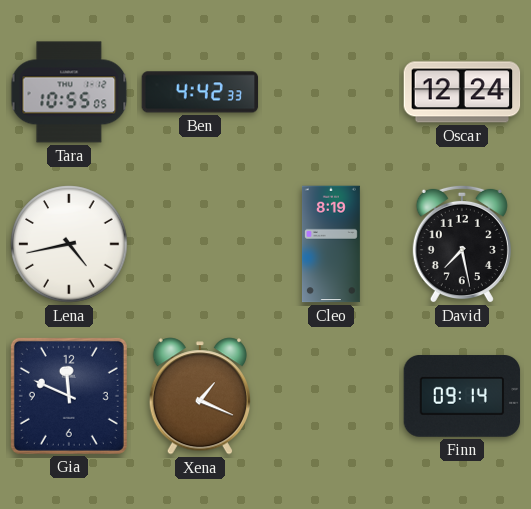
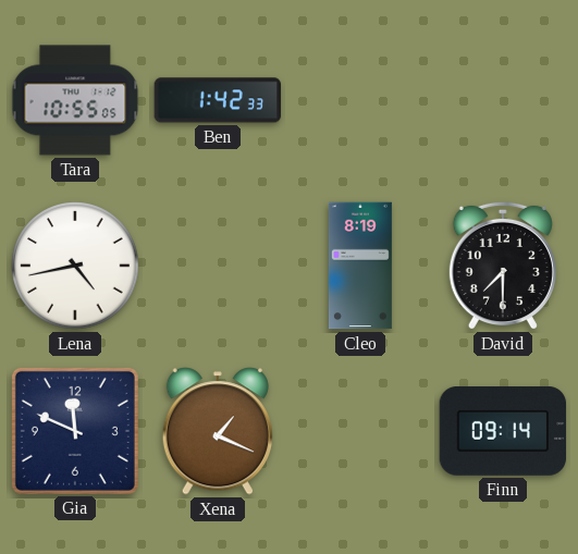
Ben: 4:42 -> 1:42 (218, 100)
Oscar: 12:24 -> none (462, 92)
David: 7:28 -> 7:30 (503, 266)
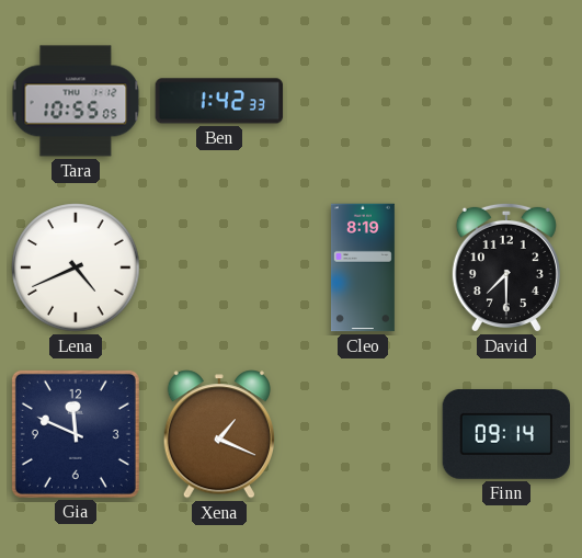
Lena: 4:43 -> 4:41 (76, 267)
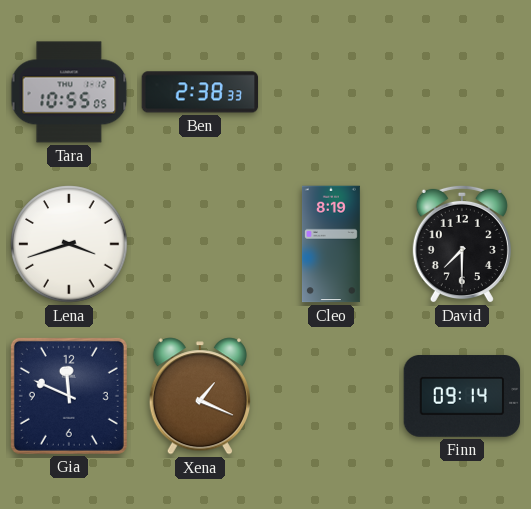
Ben: 1:42 -> 2:38 (200, 92)
Lena: 4:41 -> 3:42 (69, 244)
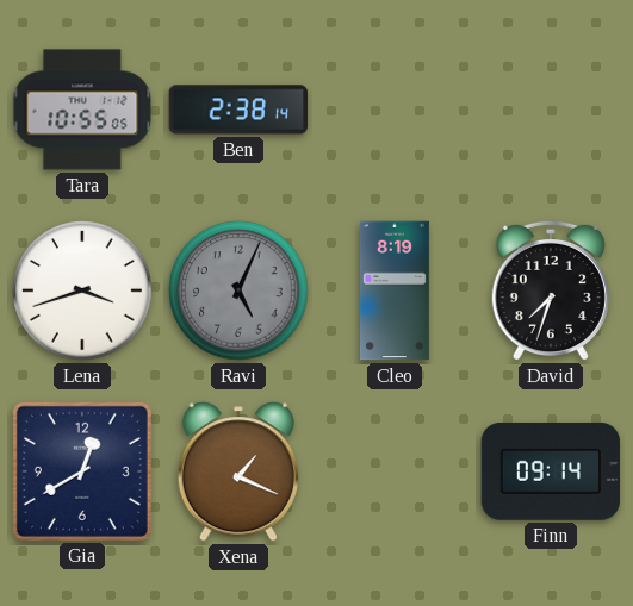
Ben: 2:38:33 -> 2:38:14 (238, 110)
Ravi: none -> 5:04 (238, 290)
David: 7:30 -> 7:33 (551, 290)
Gia: 11:49 -> 12:40 (82, 471)
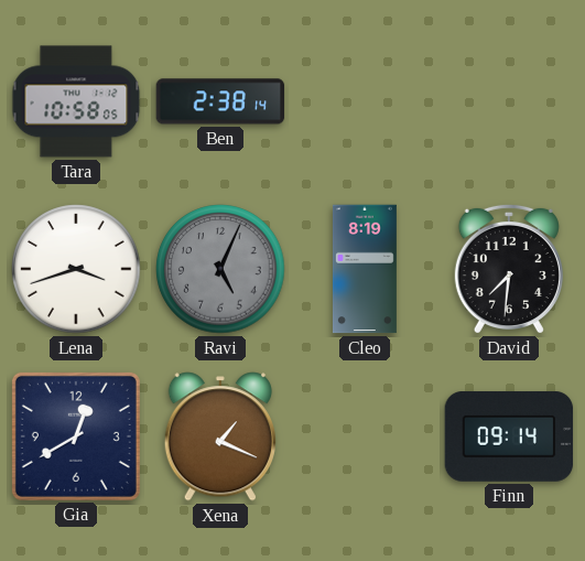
Tara: 10:55 -> 10:58 (76, 101)
David: 7:33 -> 7:31 (509, 269)
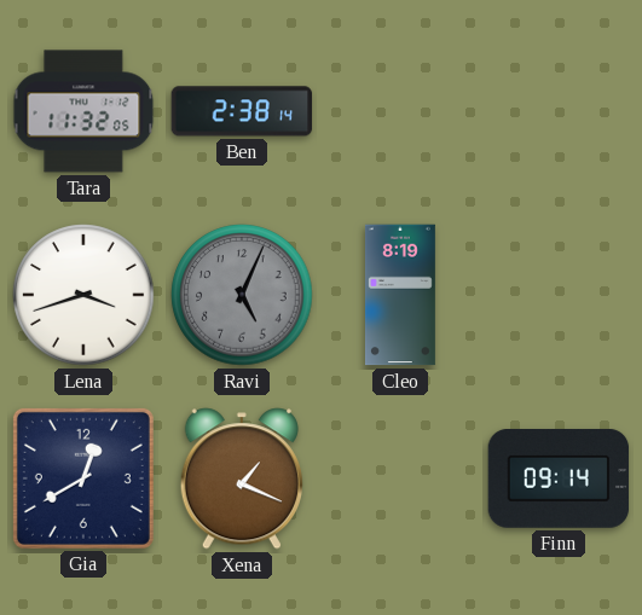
Tara: 10:58 -> 11:32 (83, 111)
David: 7:31 -> none (509, 269)
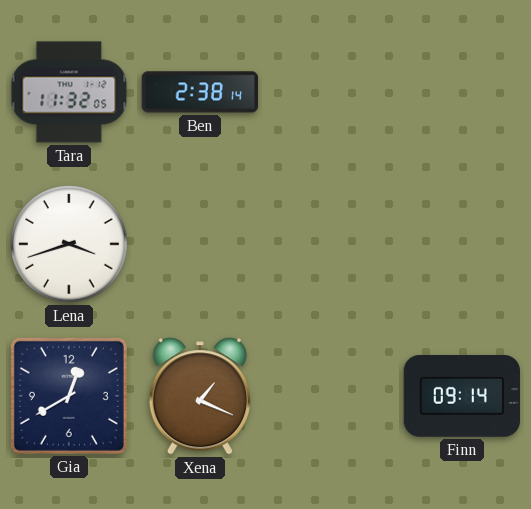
Ravi: 5:04 -> none (242, 295)
Cleo: 8:19 -> none (400, 295)
